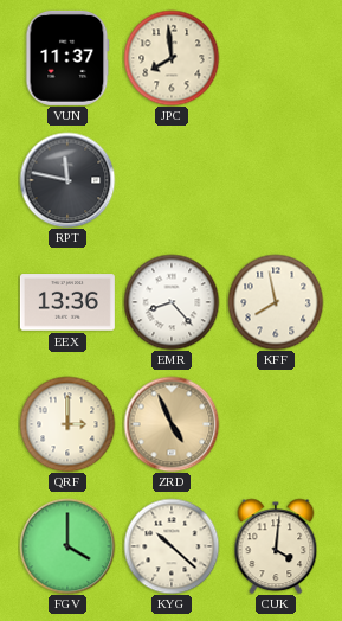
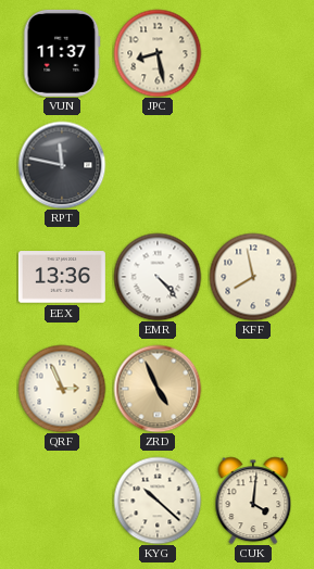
JPC: 7:59 -> 8:28 (158, 53)
EMR: 8:23 -> 4:23 (158, 277)
QRF: 3:00 -> 2:56 (62, 389)
FGV: 4:00 -> none (67, 546)
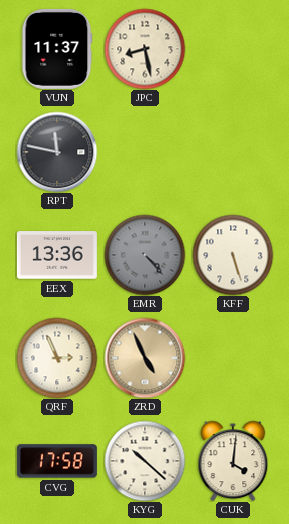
EMR dial: white -> grey (145, 255)
KFF: 7:58 -> 5:27 (233, 255)
CVG: none -> 17:58 (57, 461)
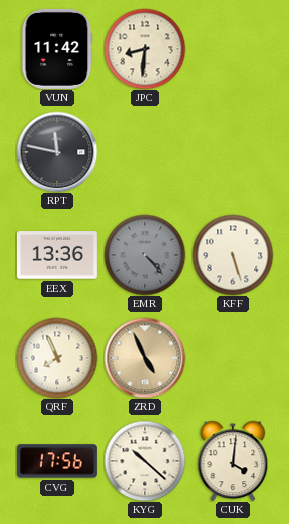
VUN: 11:37 -> 11:42 (57, 49)
JPC: 8:28 -> 8:31 (145, 49)
QRF: 2:56 -> 7:56 (57, 358)
CVG: 17:58 -> 17:56 (57, 461)
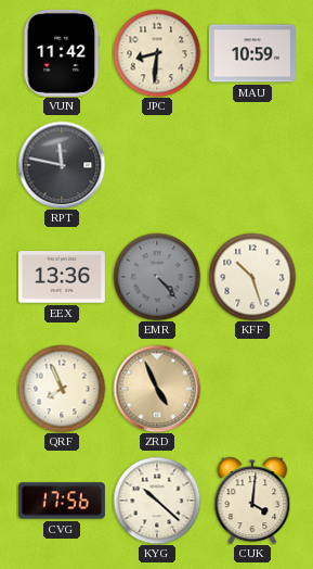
MAU: none -> 10:59 (252, 53)
KFF: 5:27 -> 10:27 (252, 277)
